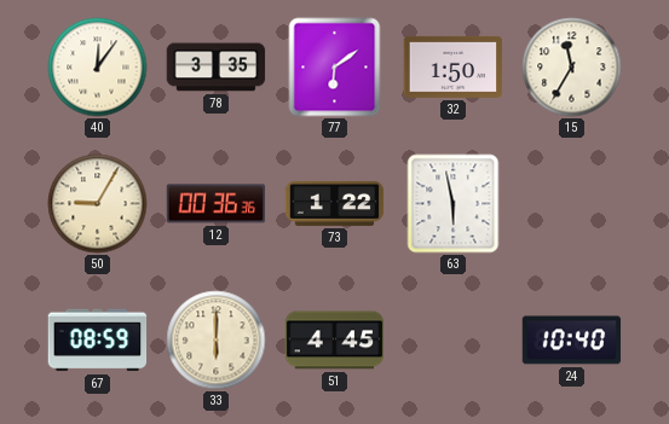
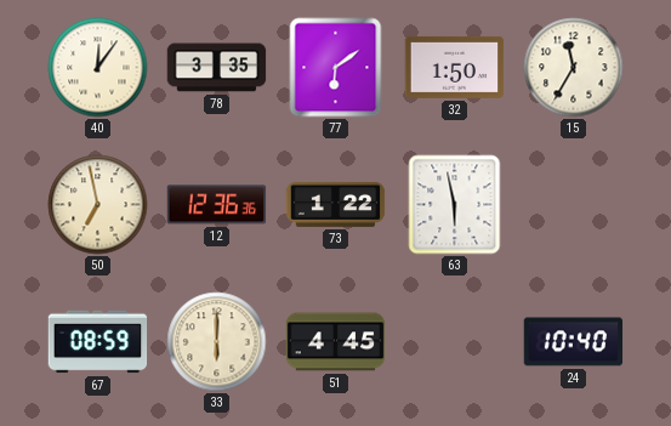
50: 9:05 -> 6:58 (98, 205)
12: 00:36 -> 12:36 (217, 205)
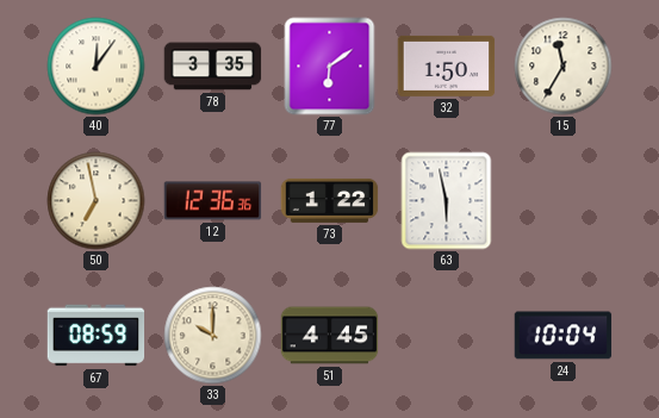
33: 6:00 -> 10:00 (213, 336)
24: 10:40 -> 10:04 (564, 336)
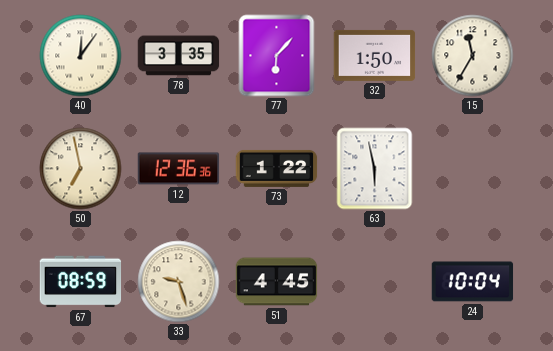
77: 6:09 -> 6:07 (277, 56)
33: 10:00 -> 9:27 (179, 282)
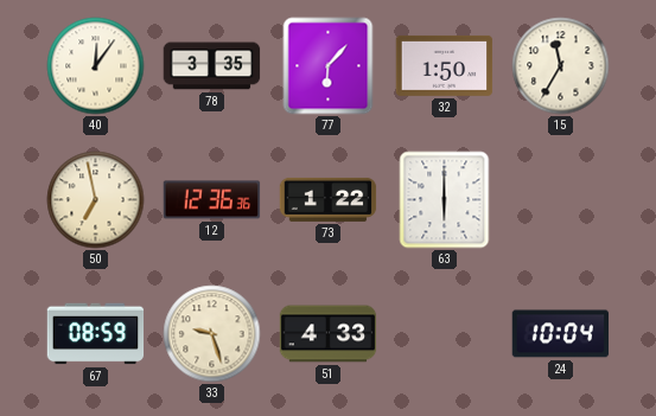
63: 5:58 -> 6:00 (445, 200)
51: 4:45 -> 4:33 (329, 334)
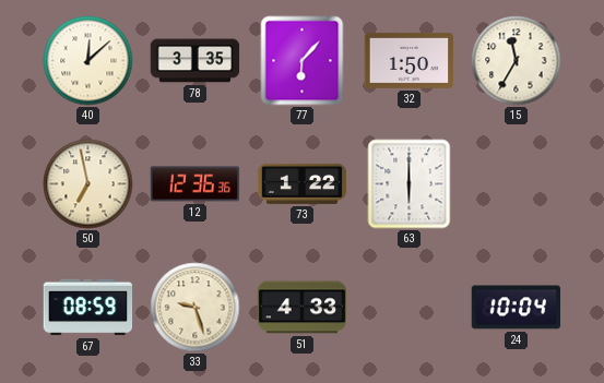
40: 12:06 -> 12:08 (88, 61)
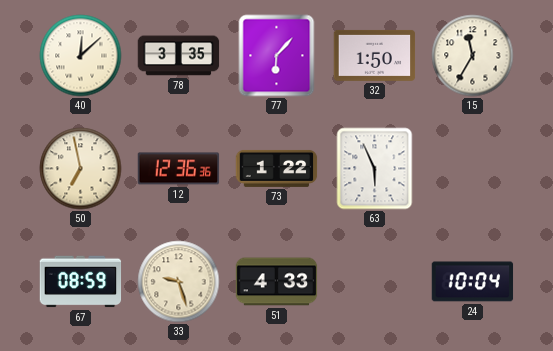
63: 6:00 -> 5:56 (375, 169)
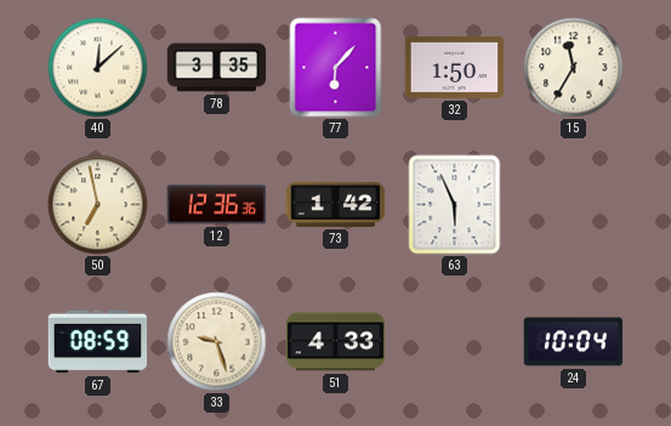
73: 1:22 -> 1:42 (336, 204)
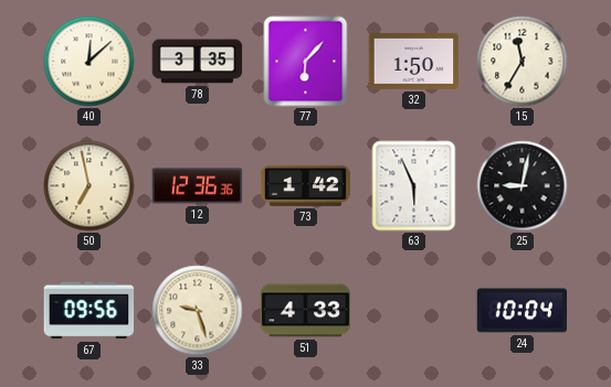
25: none -> 9:02 (523, 186)
67: 08:59 -> 09:56 (89, 311)
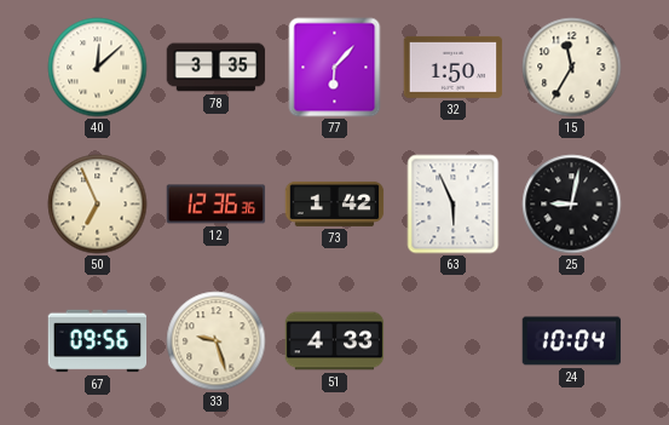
50: 6:58 -> 6:56 (98, 205)
